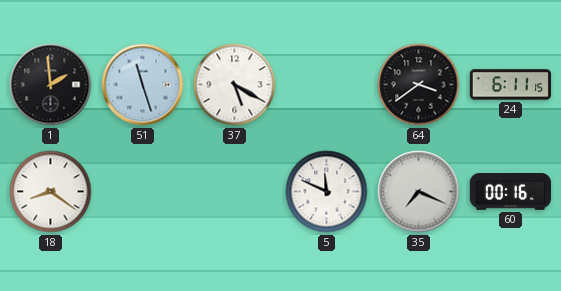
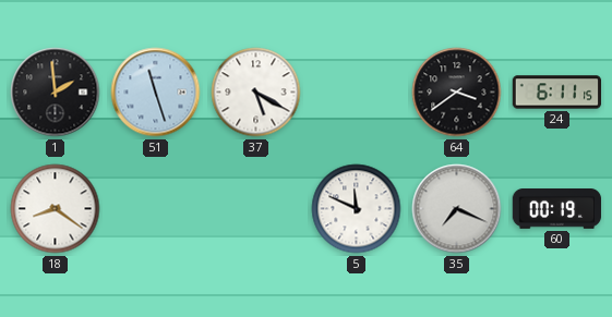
60: 00:16 -> 00:19 (557, 209)
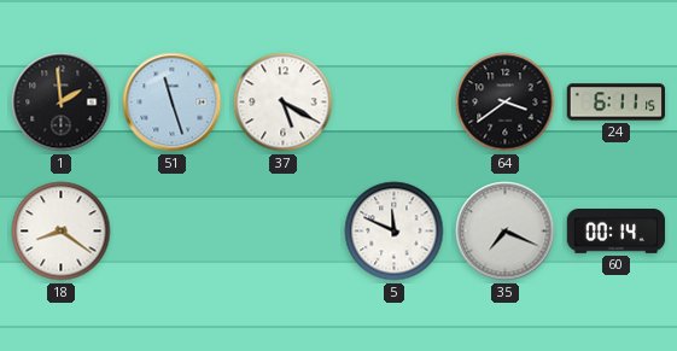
60: 00:19 -> 00:14 (617, 232)
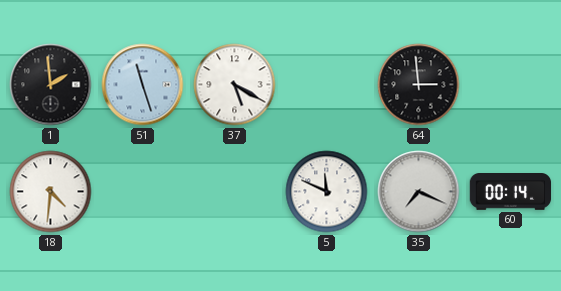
64: 3:39 -> 2:59 (419, 85)
24: 6:11 -> none (617, 103)
18: 8:21 -> 4:31 (51, 192)
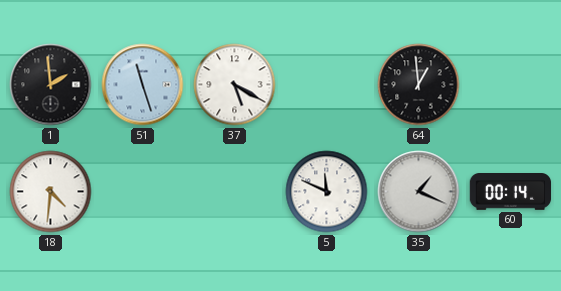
64: 2:59 -> 12:59 (419, 85)
35: 7:19 -> 1:19 (419, 192)
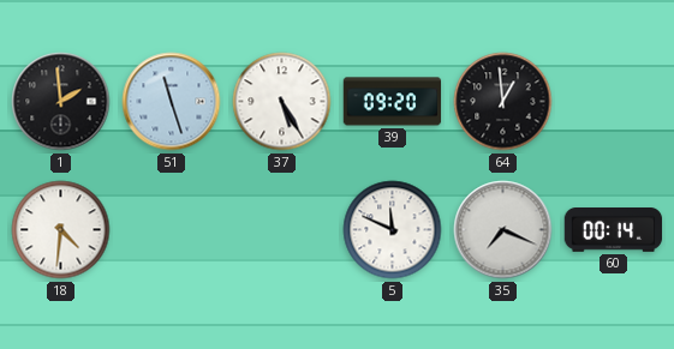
37: 5:20 -> 5:25 (282, 102)
39: none -> 09:20 (393, 102)
35: 1:19 -> 7:19 (503, 230)
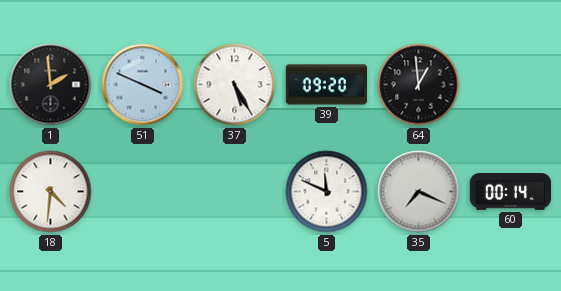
51: 11:27 -> 3:49 (143, 85)
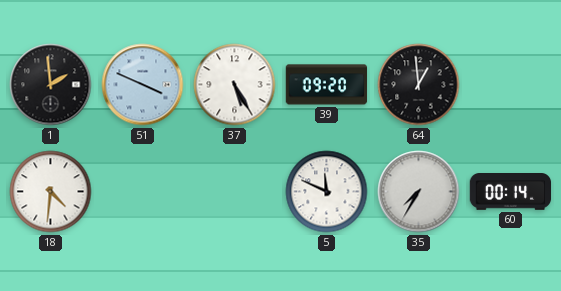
35: 7:19 -> 7:35 (419, 192)
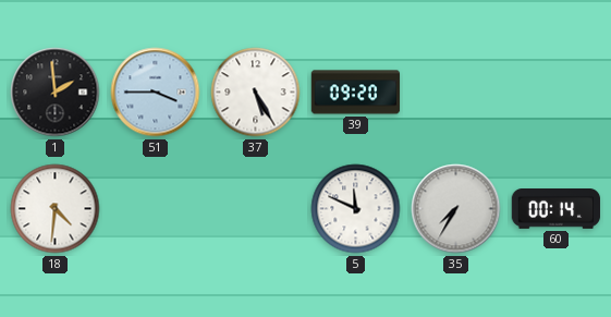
51: 3:49 -> 3:45 (156, 93)
64: 12:59 -> none (419, 85)
